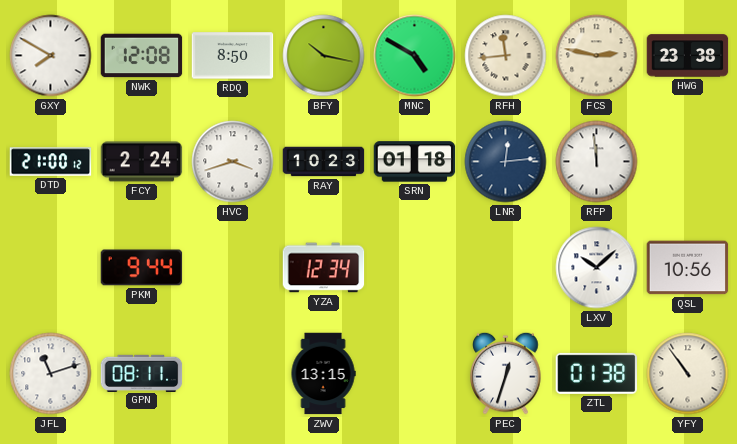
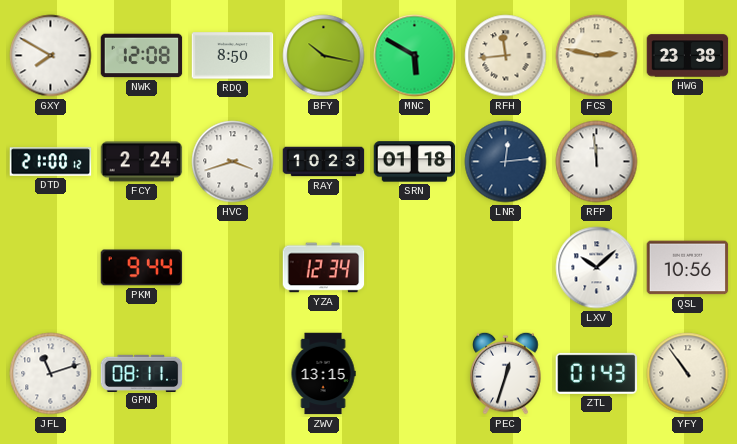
MNC: 4:50 -> 5:50 (415, 56)
ZTL: 01:38 -> 01:43 (597, 373)
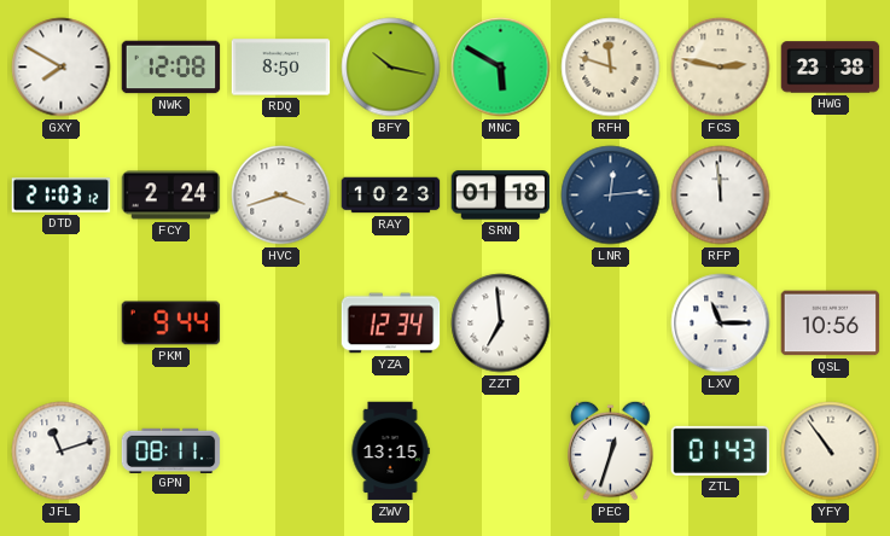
RFH: 11:44 -> 11:48 (611, 68)
DTD: 21:00 -> 21:03 (62, 196)
ZZT: none -> 6:59 (501, 324)
LXV: 10:08 -> 11:15 (721, 324)
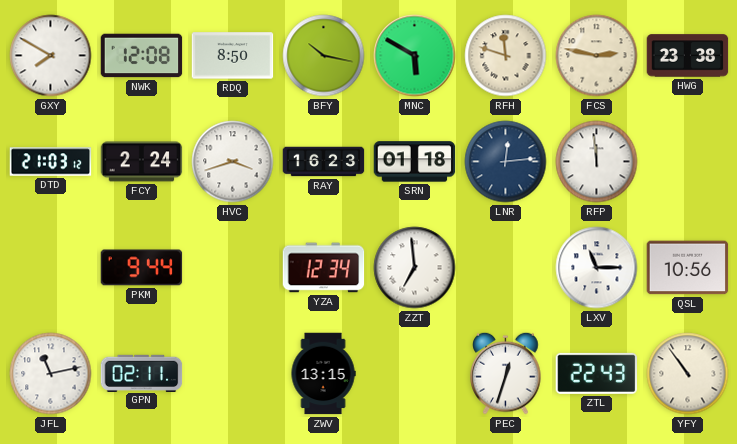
RAY: 10:23 -> 16:23 (324, 162)
JFL: 11:12 -> 11:13 (51, 374)
GPN: 08:11 -> 02:11 (142, 373)
ZTL: 01:43 -> 22:43 (597, 373)
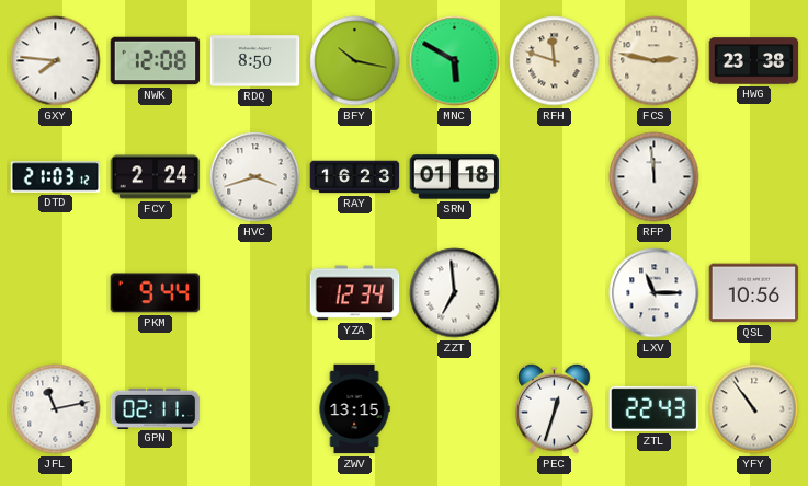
GXY: 7:50 -> 7:46 (56, 61)
LNR: 12:14 -> none (506, 162)
